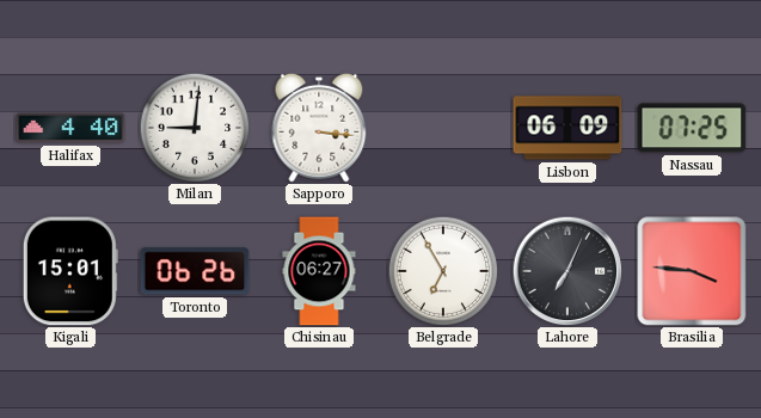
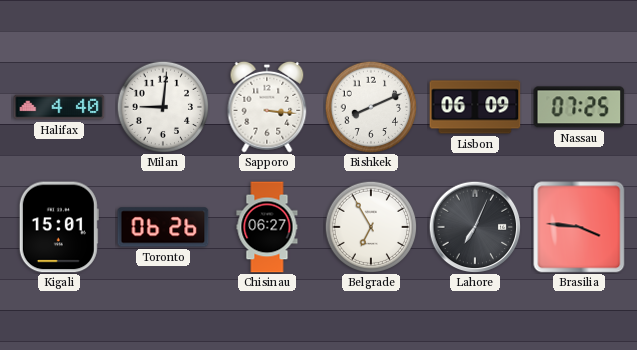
Bishkek: none -> 8:11 (371, 107)
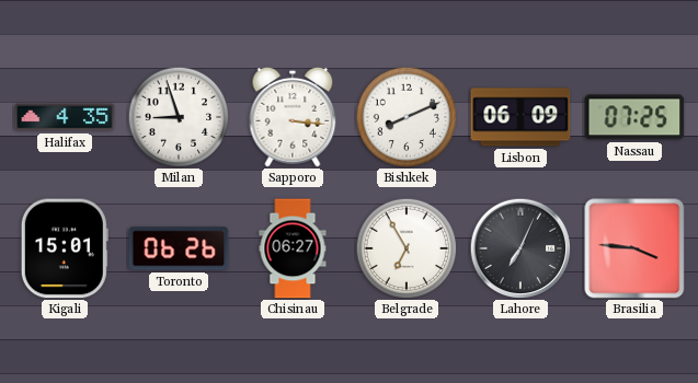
Halifax: 4:40 -> 4:35 (65, 117)
Milan: 9:01 -> 8:57 (179, 117)
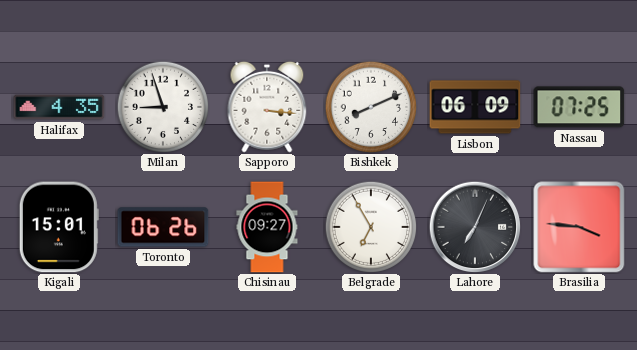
Chisinau: 06:27 -> 09:27 (267, 227)
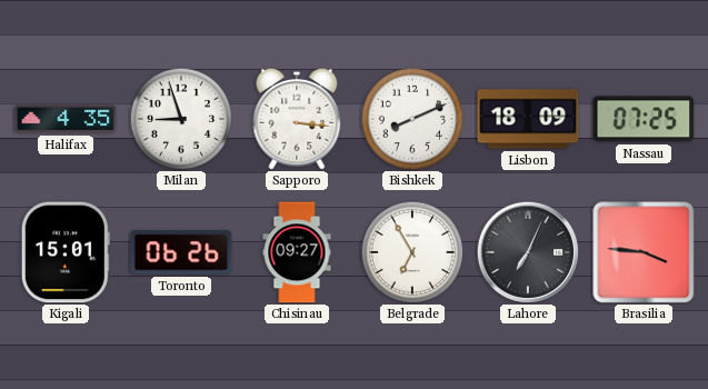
Lisbon: 06:09 -> 18:09 (528, 119)
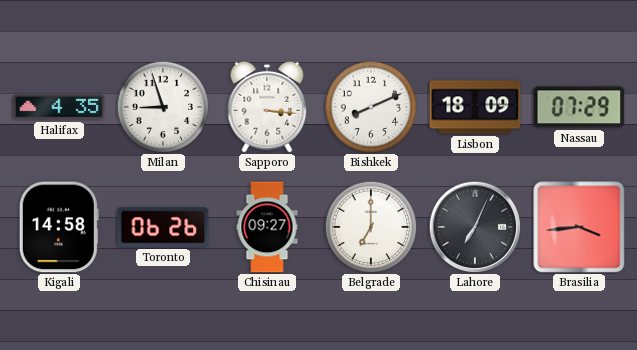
Nassau: 07:25 -> 07:29 (579, 107)
Kigali: 15:01 -> 14:58 (59, 227)
Belgrade: 6:55 -> 7:00 (371, 227)
Brasilia: 3:46 -> 3:44 (579, 227)
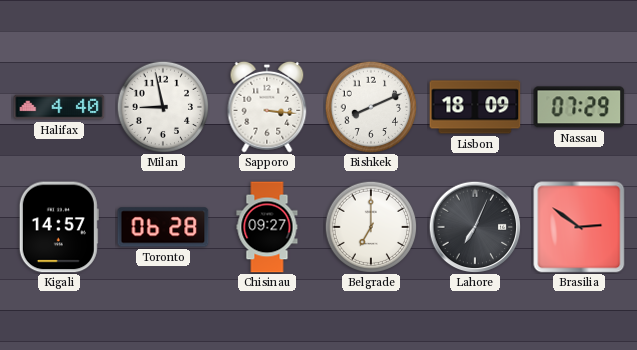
Halifax: 4:35 -> 4:40 (59, 107)
Milan: 8:57 -> 8:58 (163, 107)
Kigali: 14:58 -> 14:57 (59, 227)
Toronto: 06:26 -> 06:28 (163, 227)
Brasilia: 3:44 -> 2:51 (579, 227)
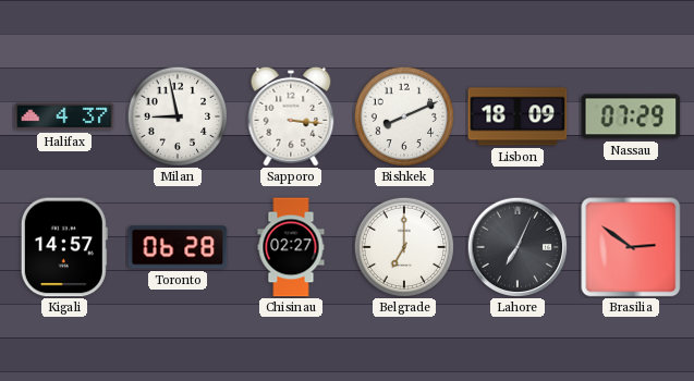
Halifax: 4:40 -> 4:37 (64, 116)
Chisinau: 09:27 -> 02:27 (291, 247)
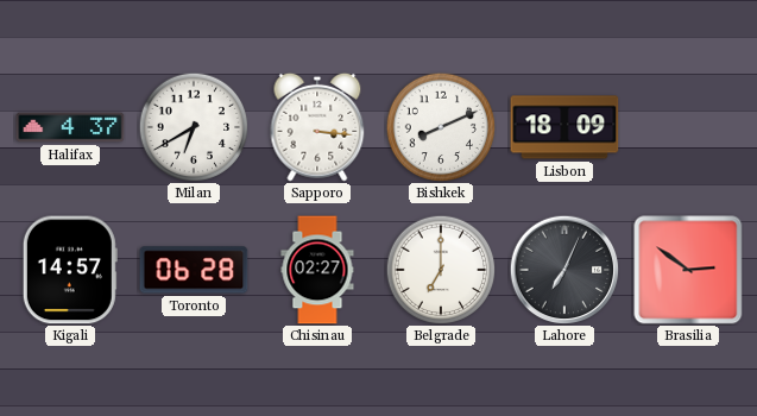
Milan: 8:58 -> 6:40 (194, 127)
Nassau: 07:29 -> none (631, 116)
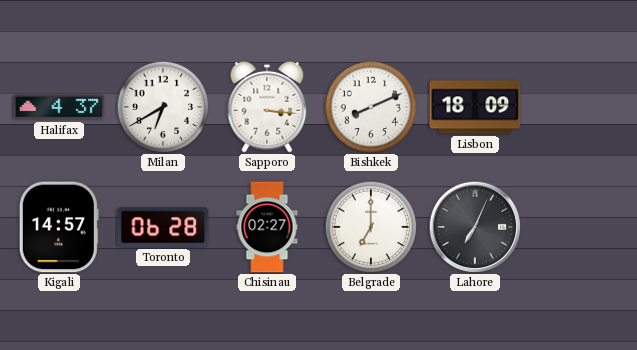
Brasilia: 2:51 -> none (688, 270)
